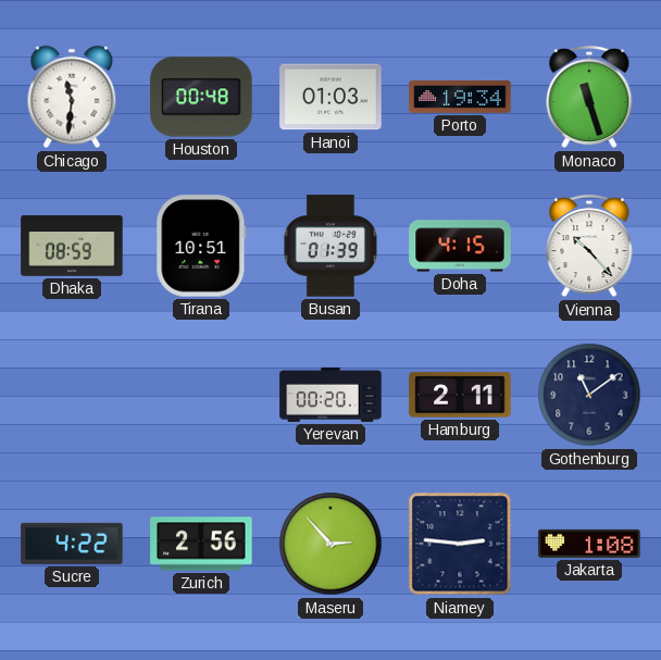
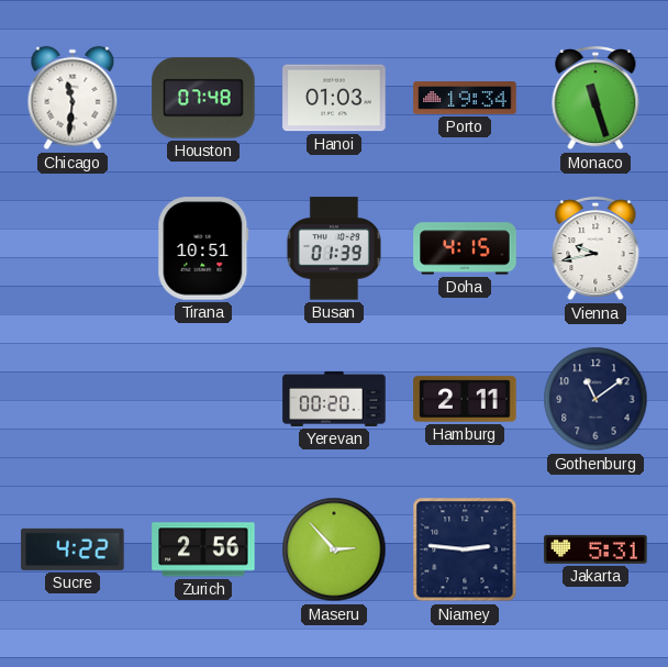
Houston: 00:48 -> 07:48 (203, 98)
Dhaka: 08:59 -> none (72, 246)
Vienna: 10:23 -> 9:43 (595, 248)
Jakarta: 1:08 -> 5:31 (595, 549)
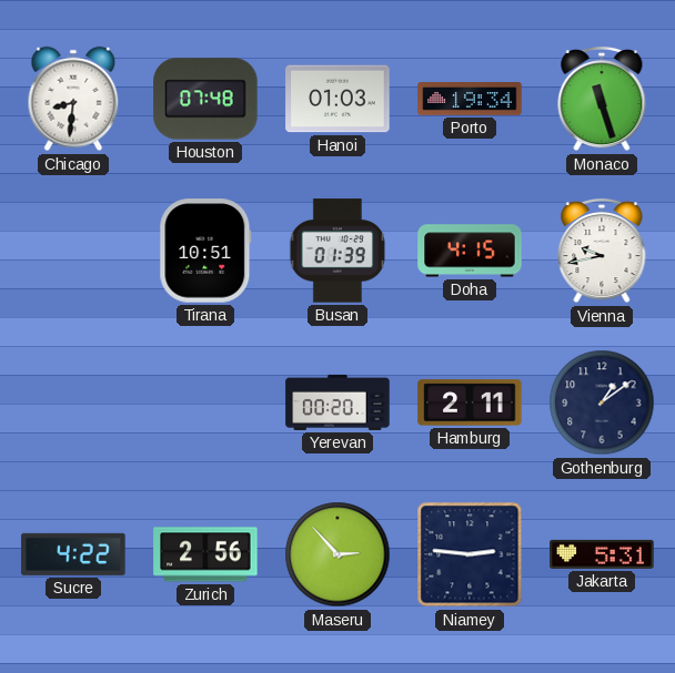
Chicago: 11:31 -> 8:31 (73, 99)
Gothenburg: 11:09 -> 1:09 (602, 402)
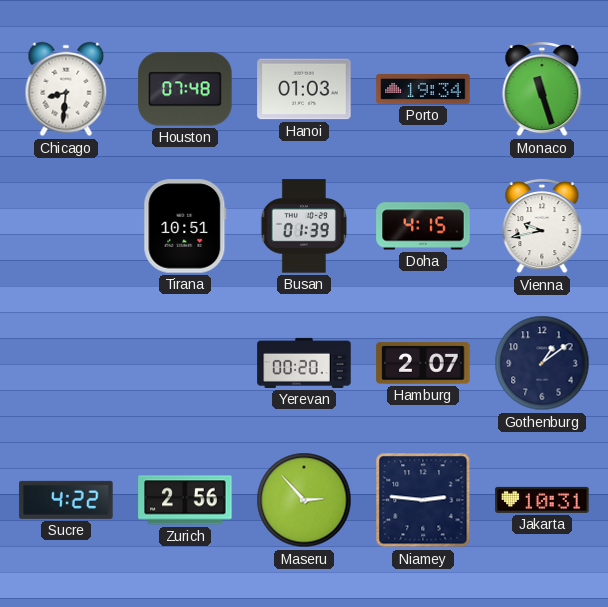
Hamburg: 2:11 -> 2:07 (423, 363)
Jakarta: 5:31 -> 10:31 (542, 500)
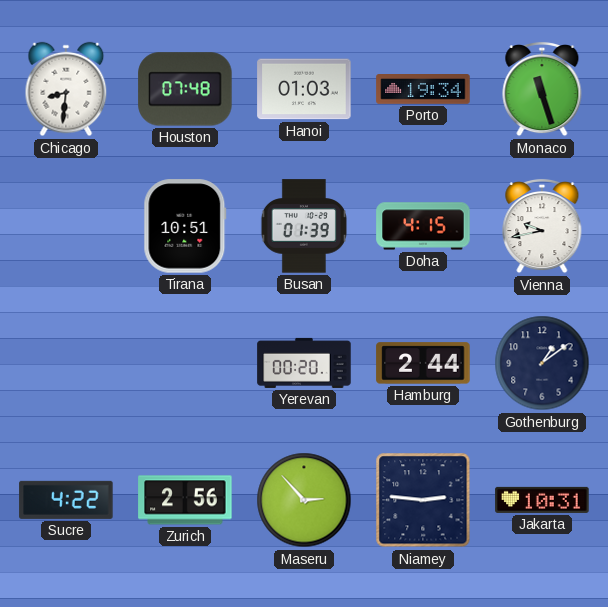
Hamburg: 2:07 -> 2:44 (423, 363)
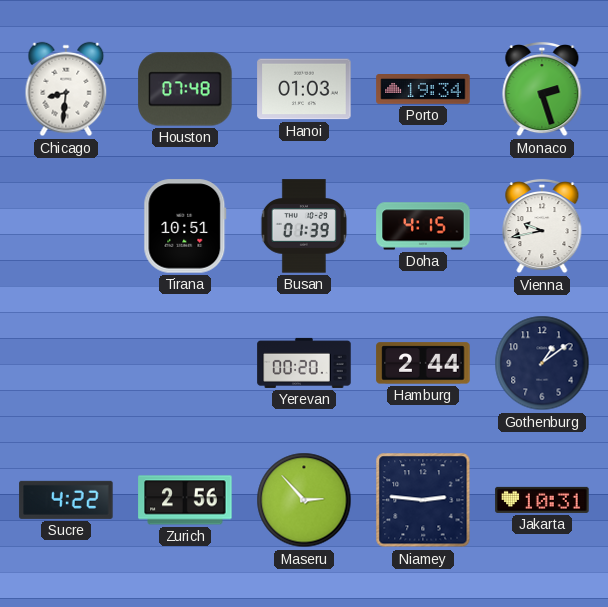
Monaco: 11:27 -> 2:27 (542, 89)
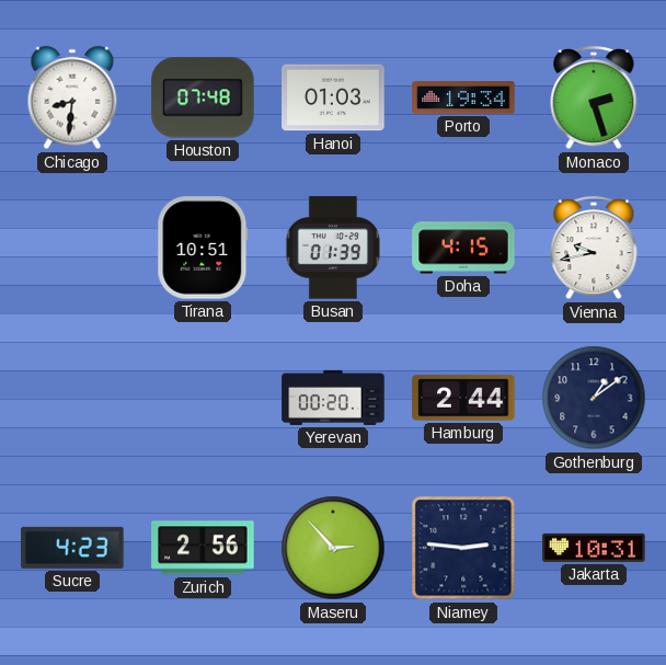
Sucre: 4:22 -> 4:23 (72, 548)
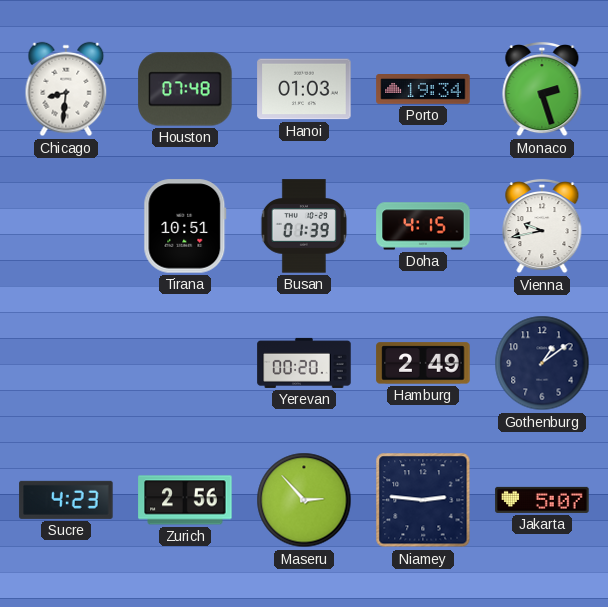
Hamburg: 2:44 -> 2:49 (423, 363)
Jakarta: 10:31 -> 5:07 (542, 500)
